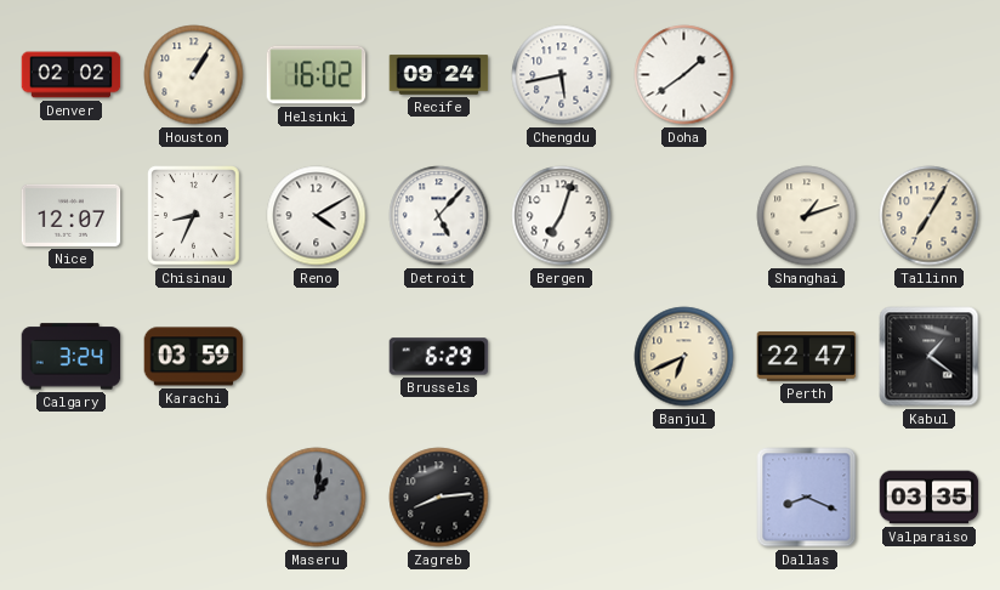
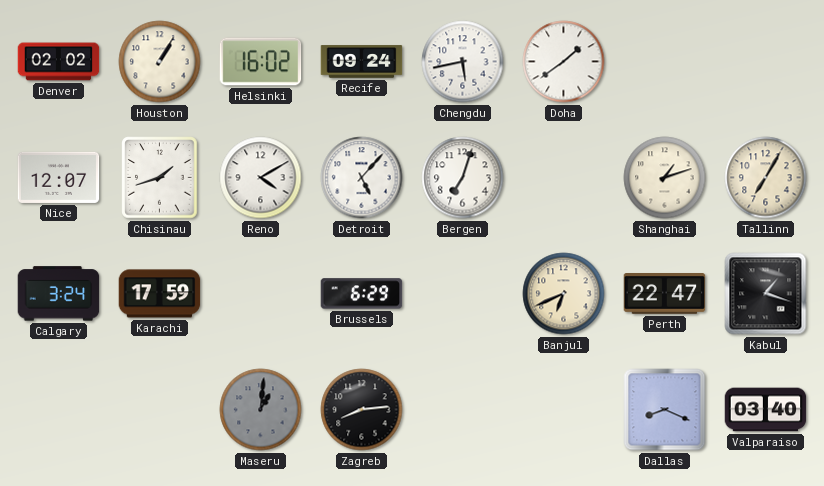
Chisinau: 8:34 -> 1:42 (160, 178)
Karachi: 03:59 -> 17:59 (160, 294)
Kabul: 1:21 -> 1:18 (766, 294)
Valparaiso: 03:35 -> 03:40 (766, 410)
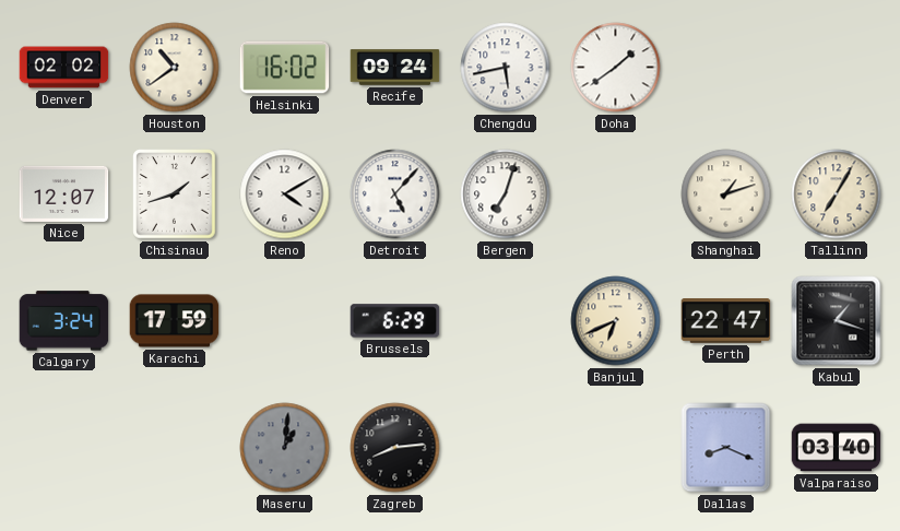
Houston: 1:05 -> 10:39 (175, 68)
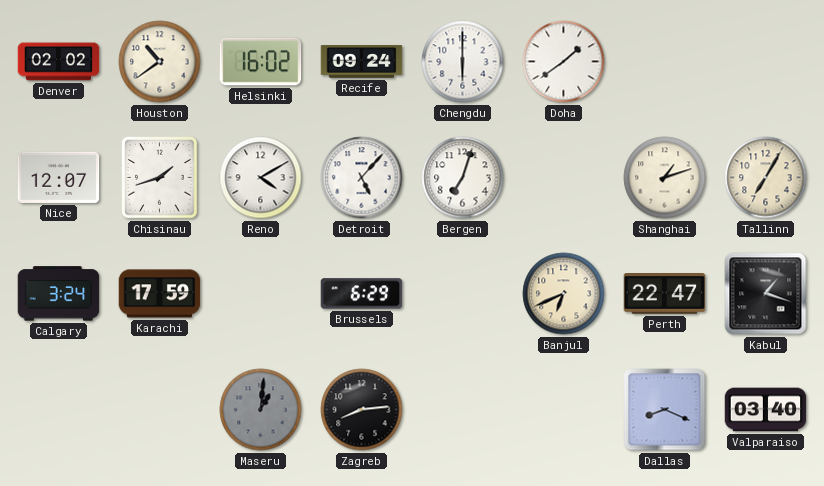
Chengdu: 5:43 -> 6:00 (463, 62)
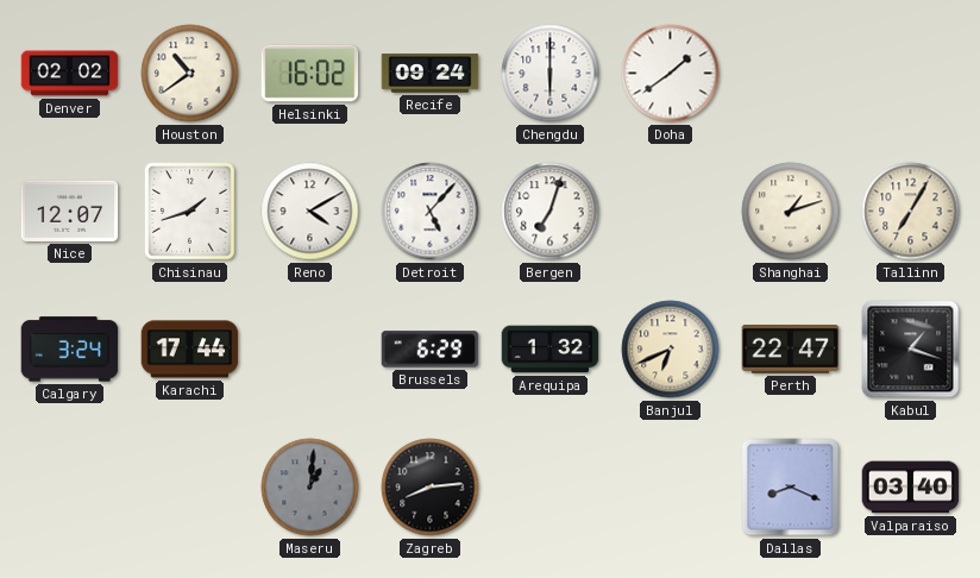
Karachi: 17:59 -> 17:44 (190, 350)
Arequipa: none -> 1:32 (551, 350)
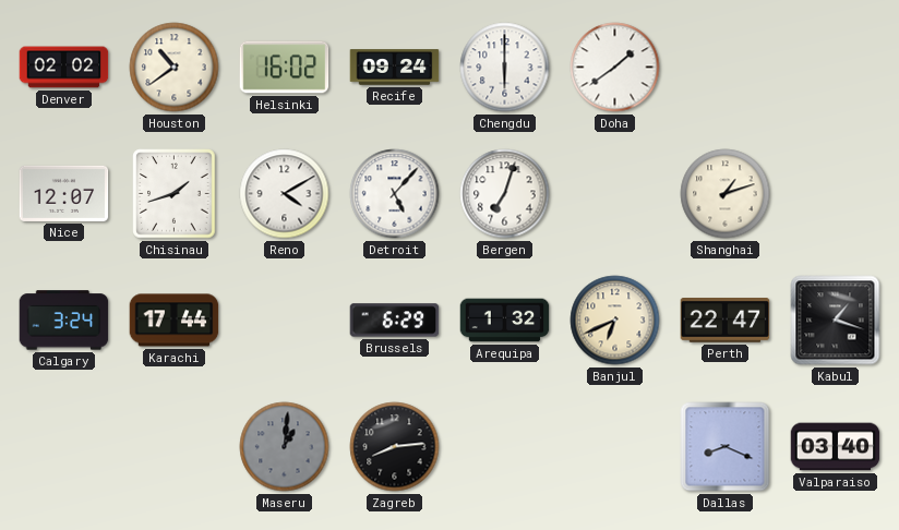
Tallinn: 7:05 -> none (911, 212)
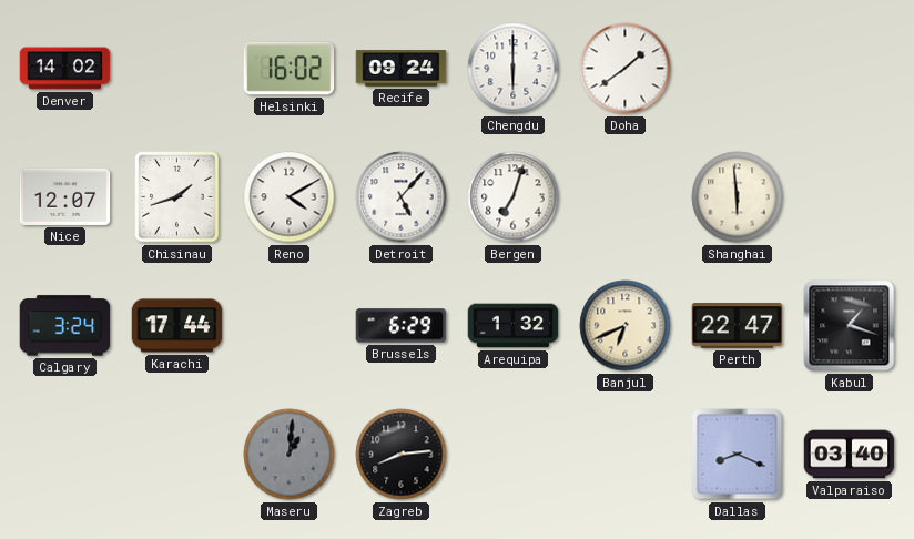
Denver: 02:02 -> 14:02 (65, 69)
Houston: 10:39 -> none (175, 68)
Shanghai: 1:12 -> 5:59 (738, 197)
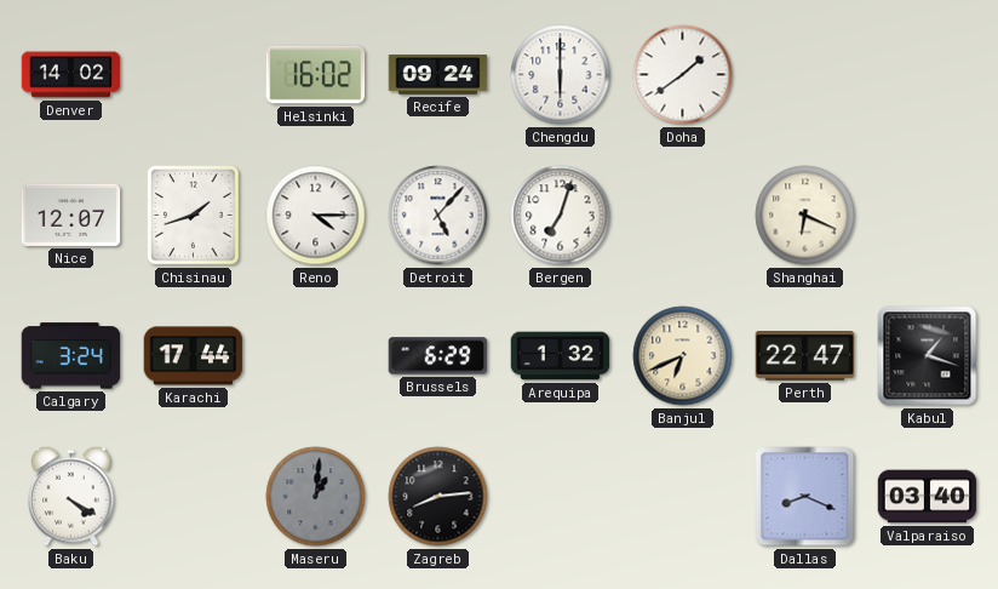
Reno: 4:10 -> 4:15 (316, 216)
Shanghai: 5:59 -> 6:19 (805, 216)
Baku: none -> 4:20 (71, 496)
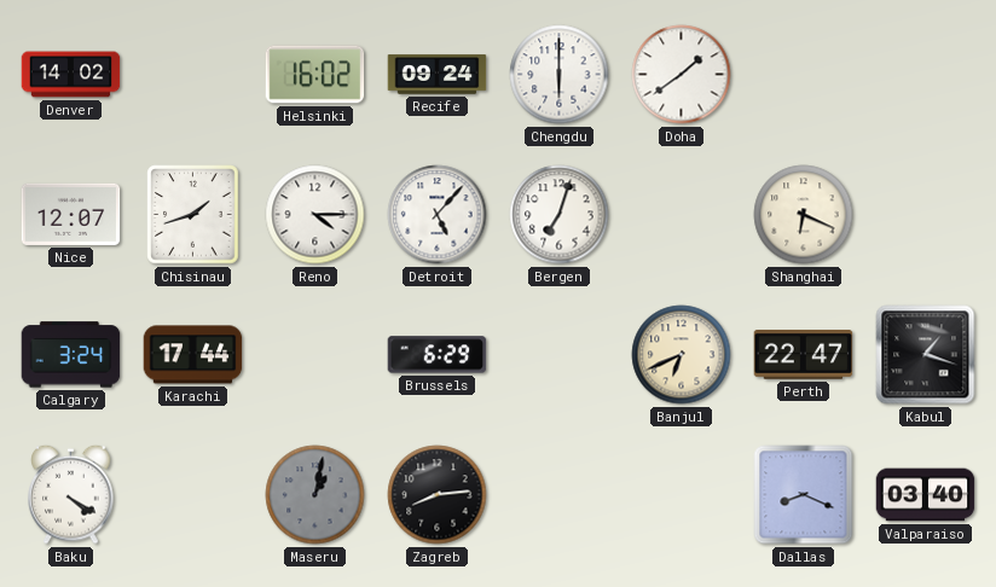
Arequipa: 1:32 -> none (561, 356)
Maseru: 1:01 -> 1:02 (315, 495)
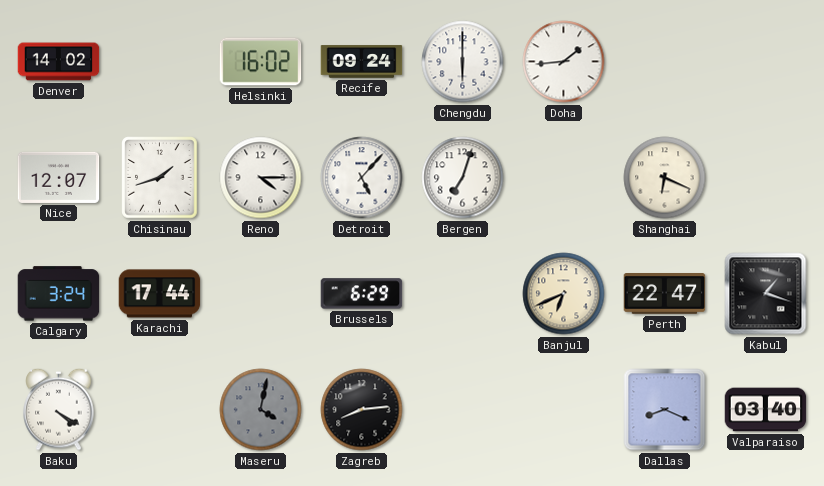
Doha: 1:39 -> 1:44 (564, 62)
Maseru: 1:02 -> 4:02 (261, 410)
